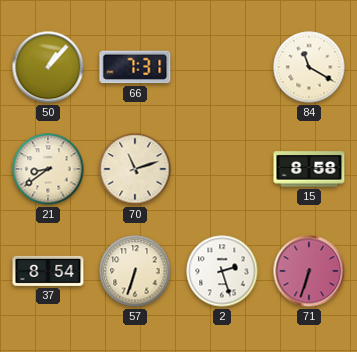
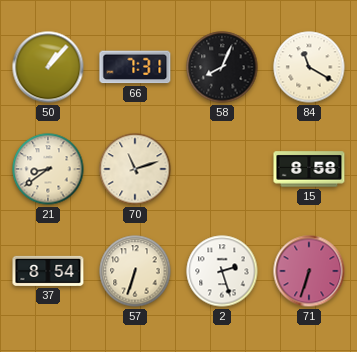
58: none -> 8:04 (222, 67)
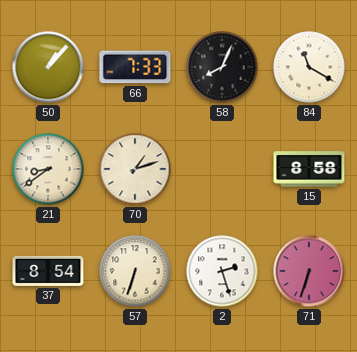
66: 7:31 -> 7:33 (135, 67)
70: 11:12 -> 1:12 (135, 169)
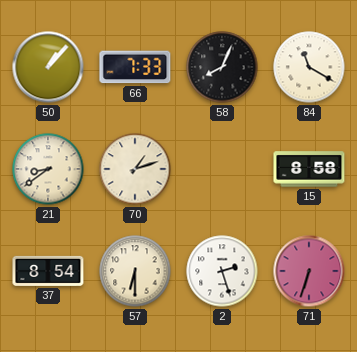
57: 6:33 -> 6:30 (135, 271)
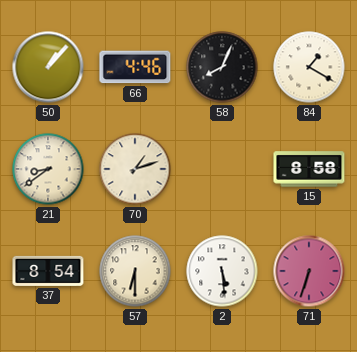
66: 7:33 -> 4:46 (135, 67)
84: 11:20 -> 1:20 (309, 67)
2: 2:27 -> 5:29 (222, 271)
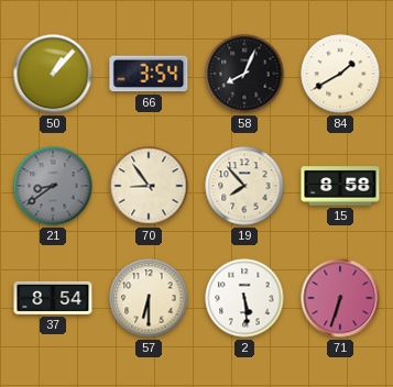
66: 4:46 -> 3:54 (149, 74)
84: 1:20 -> 1:40 (340, 74)
21 dial: cream -> grey (53, 186)
70: 1:12 -> 8:54 (149, 186)
19: none -> 7:53 (244, 186)
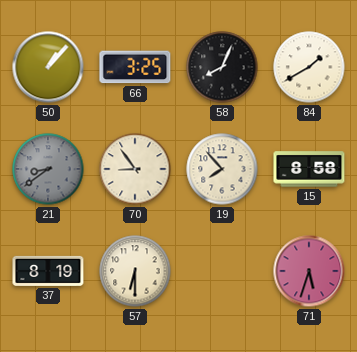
66: 3:54 -> 3:25 (135, 67)
37: 8:54 -> 8:19 (48, 271)
2: 5:29 -> none (244, 298)
71: 6:33 -> 5:33 (309, 271)
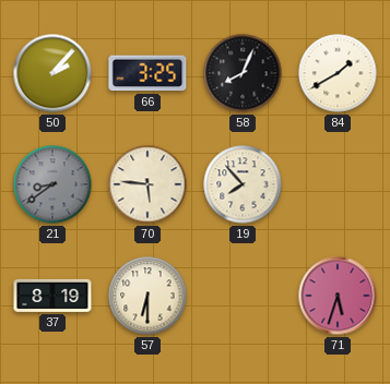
50: 1:07 -> 2:07 (52, 73)
70: 8:54 -> 5:46 (147, 184)
15: 8:58 -> none (309, 169)
